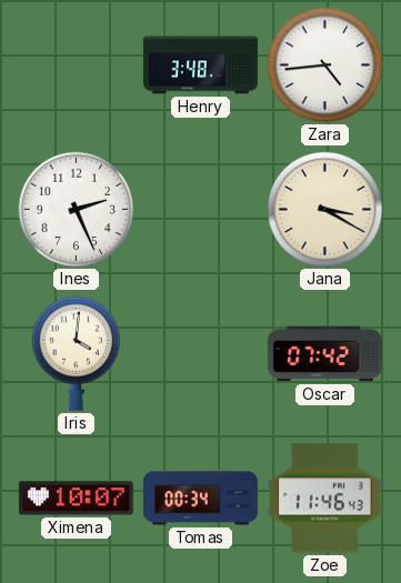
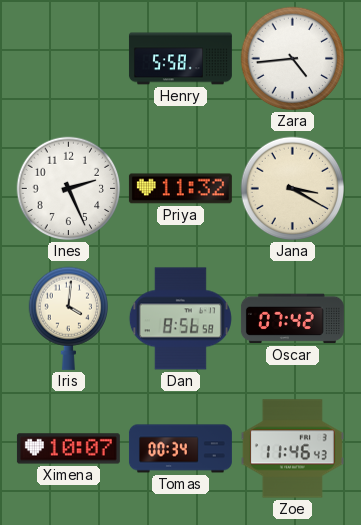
Henry: 3:48 -> 5:58 (180, 59)
Priya: none -> 11:32 (180, 189)
Dan: none -> 8:56 (180, 319)
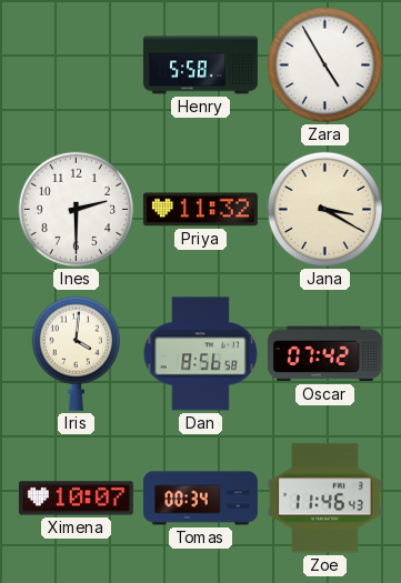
Zara: 4:44 -> 4:55 (325, 66)
Ines: 2:26 -> 2:30 (77, 210)
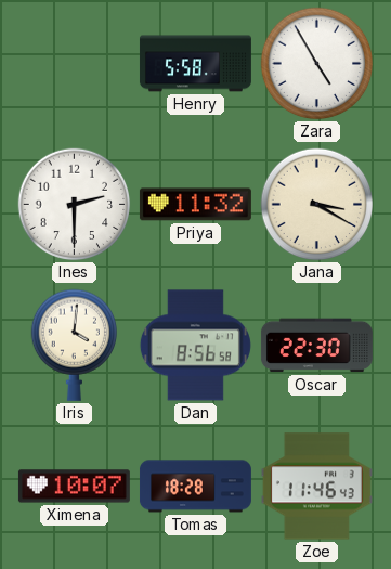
Oscar: 07:42 -> 22:30 (316, 346)
Tomas: 00:34 -> 18:28 (195, 487)
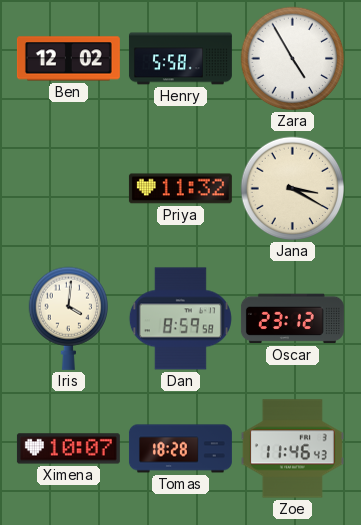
Ben: none -> 12:02 (68, 59)
Ines: 2:30 -> none (75, 205)
Dan: 8:56 -> 8:59 (180, 319)
Oscar: 22:30 -> 23:12 (292, 319)
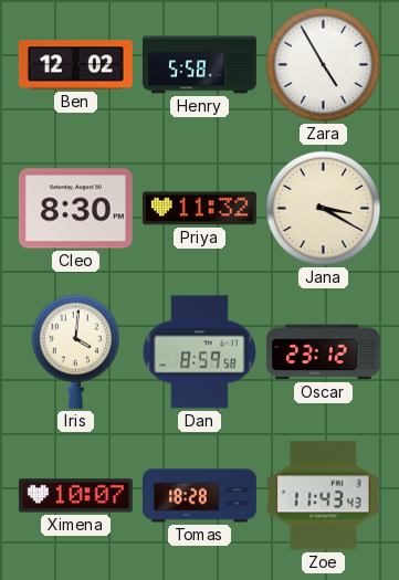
Cleo: none -> 8:30 (75, 209)
Zoe: 11:46 -> 11:43 (323, 496)
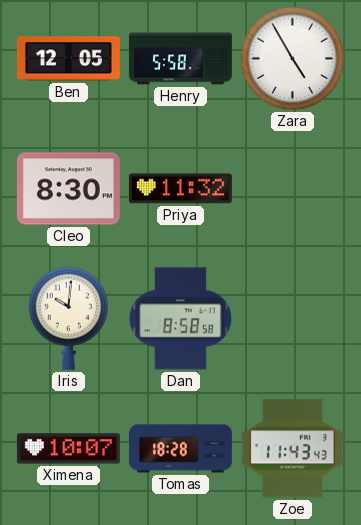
Ben: 12:02 -> 12:05 (68, 59)
Jana: 3:20 -> none (324, 209)
Iris: 4:01 -> 10:01 (68, 318)
Dan: 8:59 -> 8:58 (180, 319)
Oscar: 23:12 -> none (323, 352)
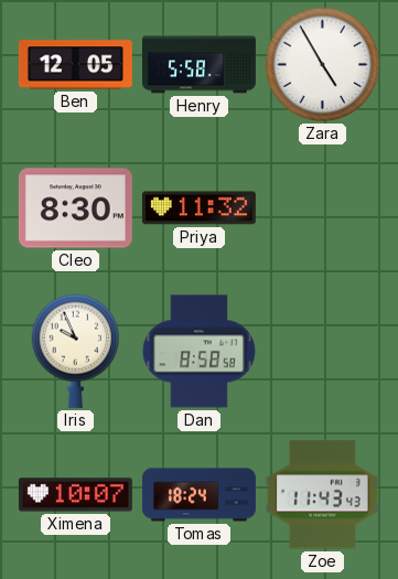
Iris: 10:01 -> 9:56 (75, 351)
Tomas: 18:28 -> 18:24 (198, 495)
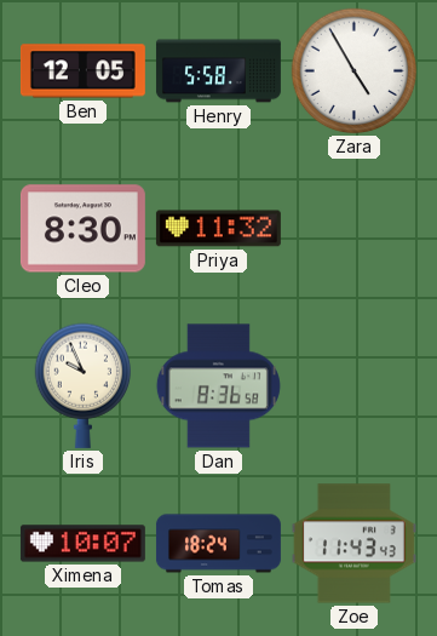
Dan: 8:58 -> 8:36 (218, 386)
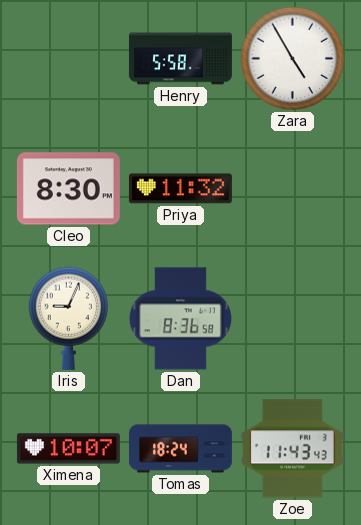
Ben: 12:05 -> none (82, 71)
Iris: 9:56 -> 9:04 (68, 318)
